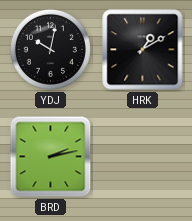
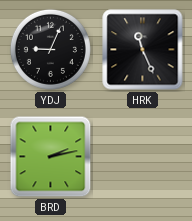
YDJ: 10:02 -> 9:04 (50, 49)
HRK: 1:10 -> 11:26 (143, 50)
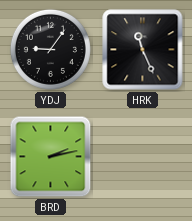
YDJ: 9:04 -> 9:06 (50, 49)
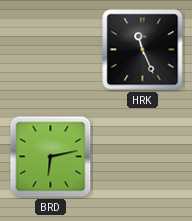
YDJ: 9:06 -> none (50, 49)
BRD: 2:13 -> 6:13 (51, 157)
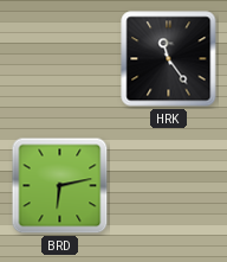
HRK: 11:26 -> 11:24 (169, 59)
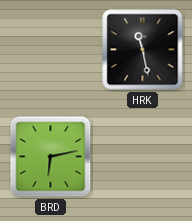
HRK: 11:24 -> 11:28 (143, 50)
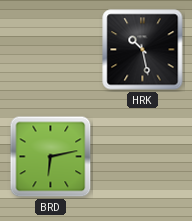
HRK: 11:28 -> 10:28 (143, 50)
